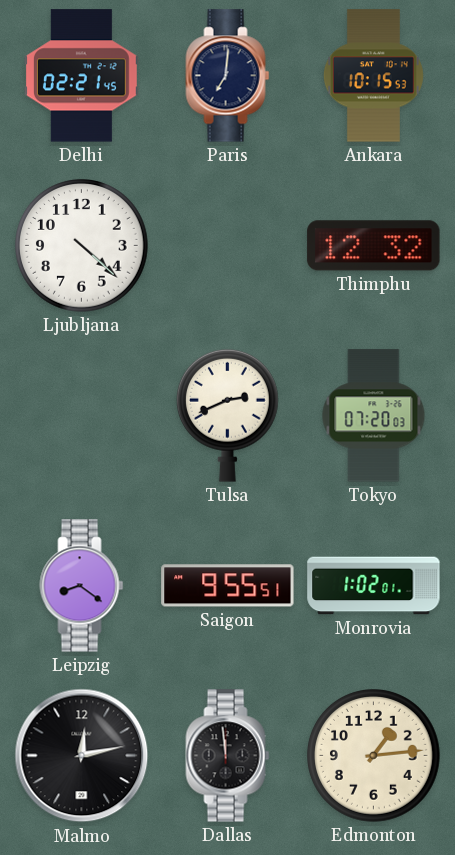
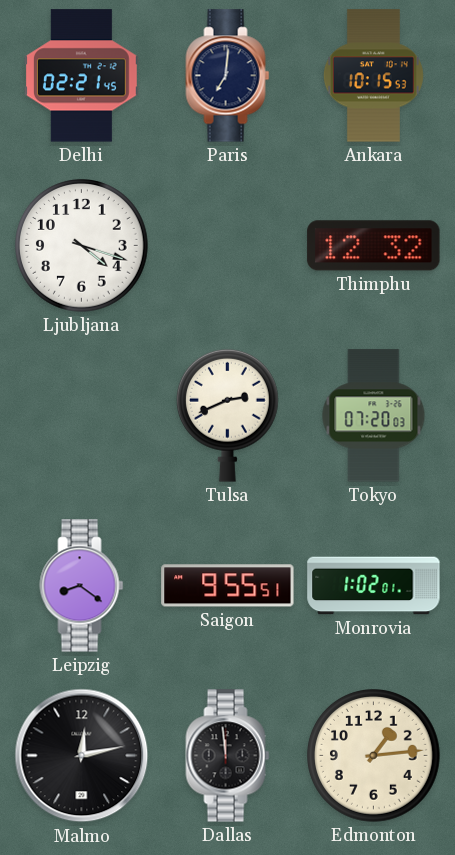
Ljubljana: 4:22 -> 4:18 (82, 246)
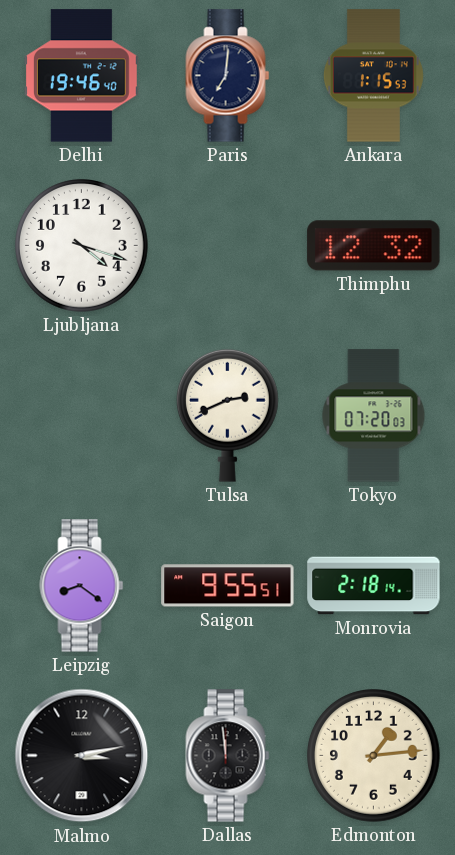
Delhi: 02:21 -> 19:46 (81, 76)
Ankara: 10:15 -> 1:15 (373, 76)
Monrovia: 1:02 -> 2:18 (374, 586)
Malmo: 12:13 -> 3:13 (82, 756)
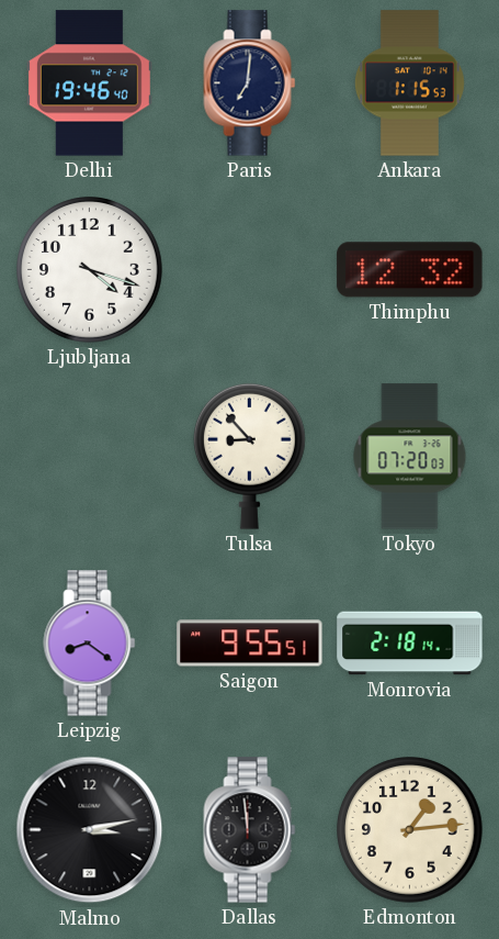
Tulsa: 2:41 -> 8:53 (249, 456)
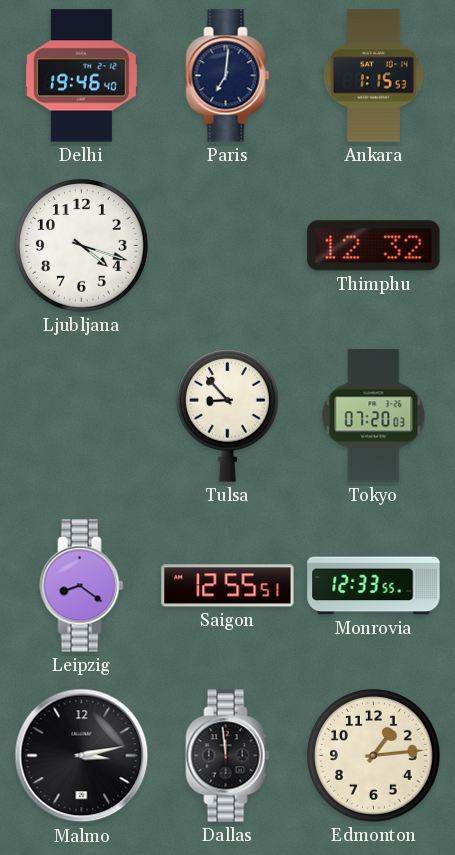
Saigon: 9:55 -> 12:55 (228, 586)
Monrovia: 2:18 -> 12:33 (374, 586)
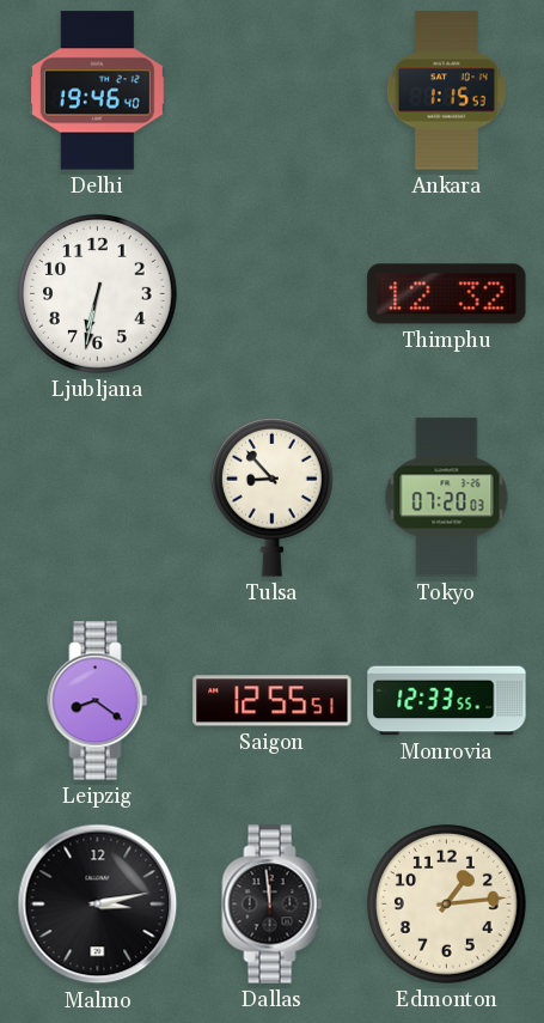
Paris: 7:01 -> none (228, 76)
Ljubljana: 4:18 -> 6:32 (98, 294)
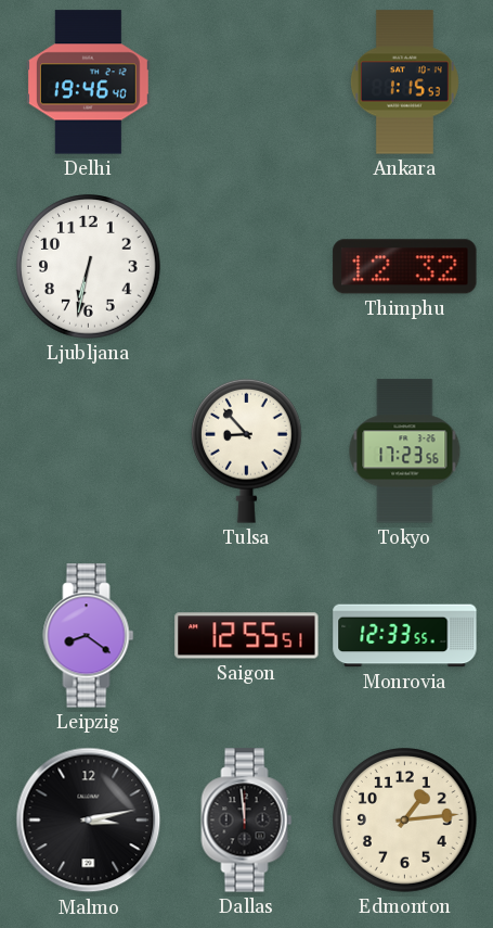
Tokyo: 07:20 -> 17:23 (405, 452)
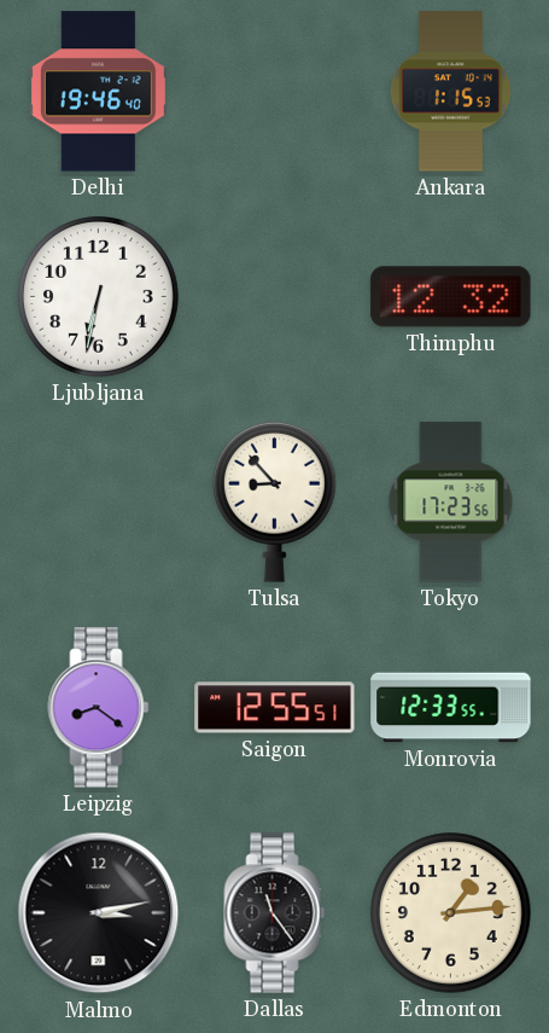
Dallas: 11:59 -> 11:24 (275, 913)
